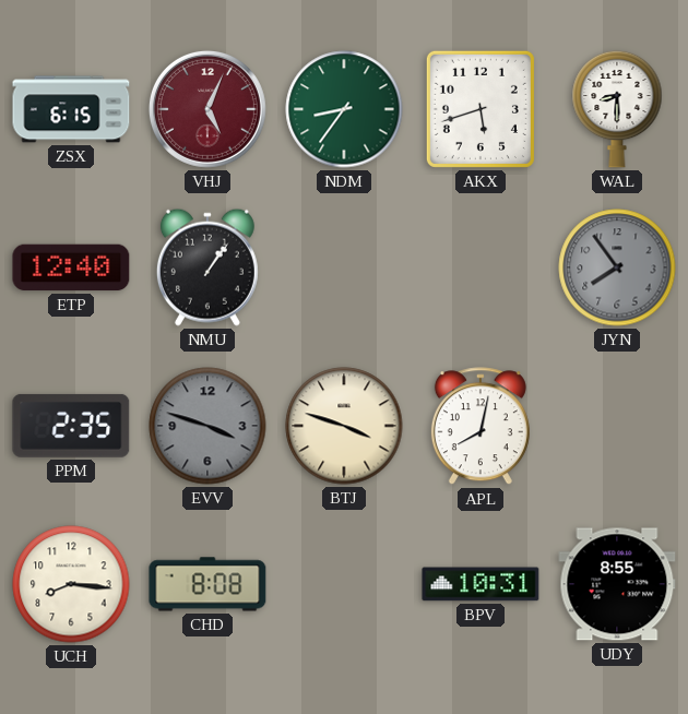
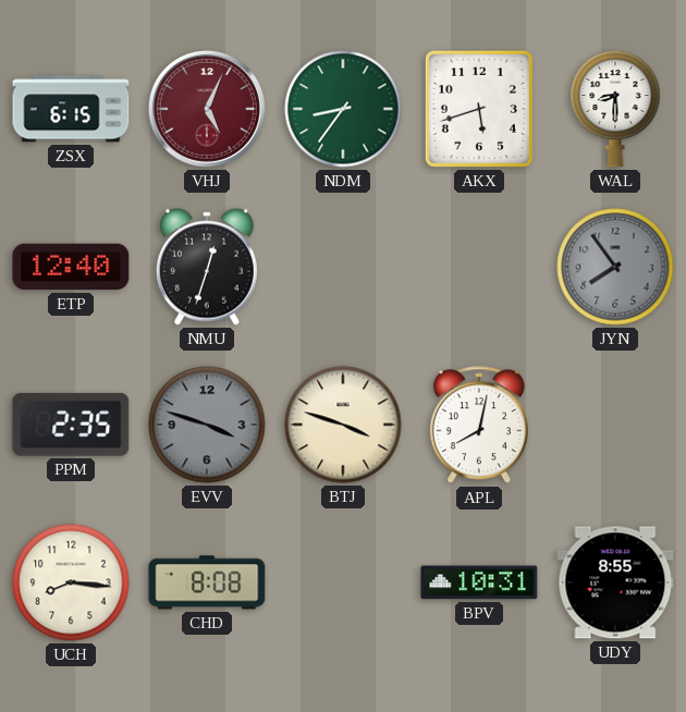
NMU: 1:06 -> 12:33 (207, 267)
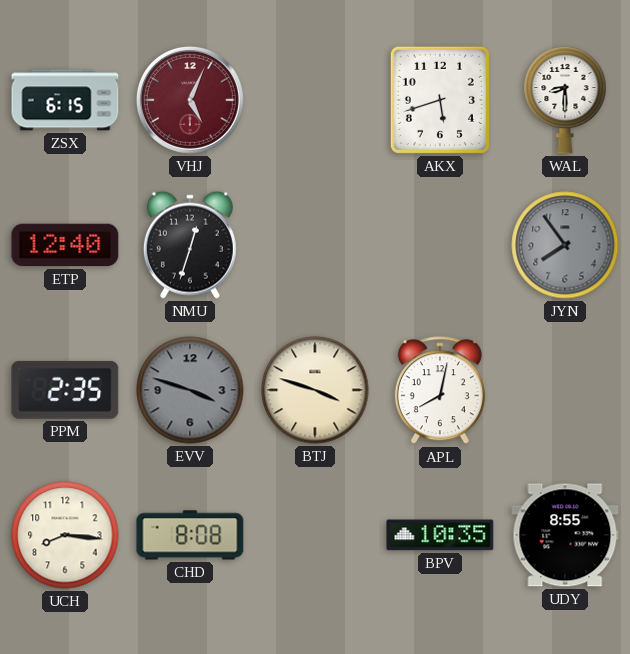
NDM: 8:36 -> none (343, 109)
BPV: 10:31 -> 10:35 (440, 535)
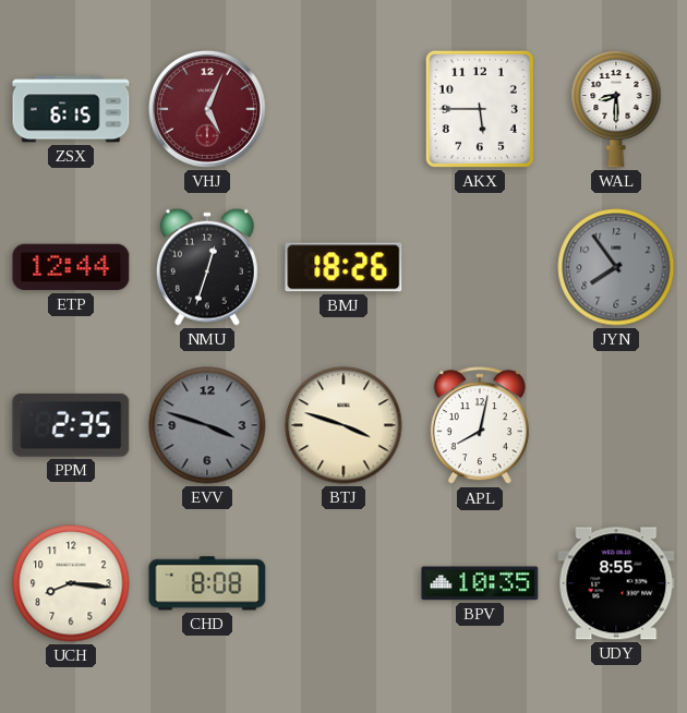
AKX: 5:42 -> 5:45 (480, 109)
ETP: 12:40 -> 12:44 (71, 267)
BMJ: none -> 18:26 (343, 267)
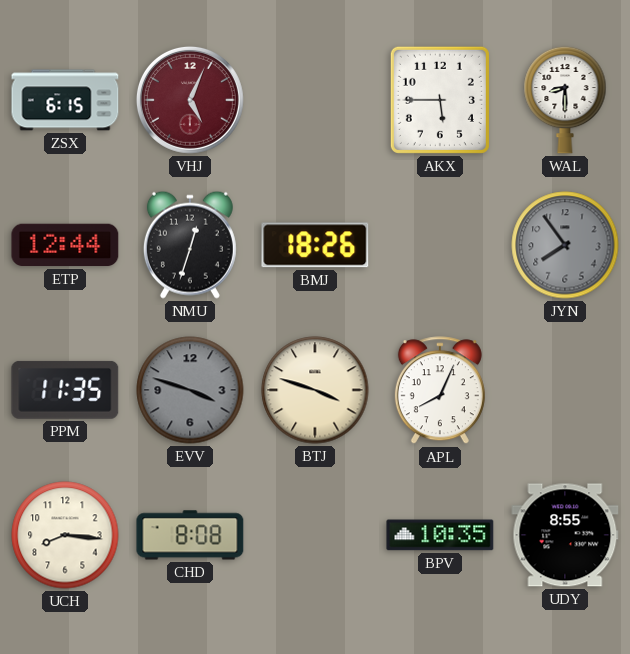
PPM: 2:35 -> 11:35 (65, 390)
APL: 8:02 -> 8:04 (440, 391)
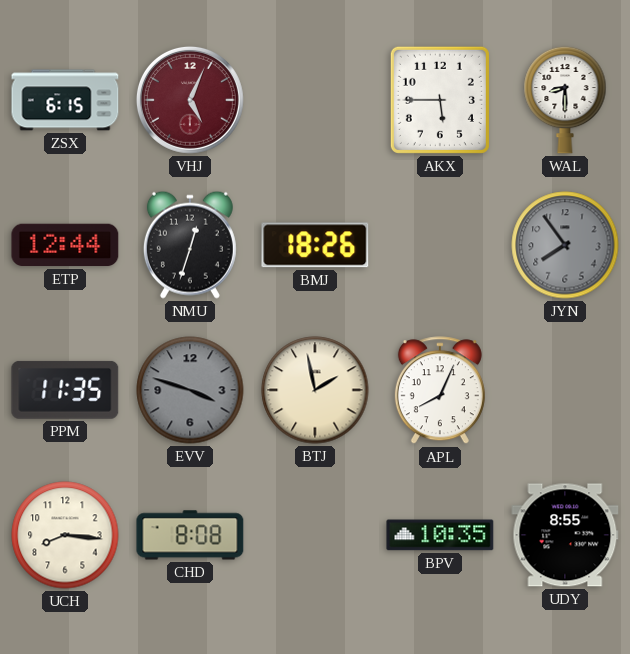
BTJ: 3:48 -> 1:58 (315, 390)
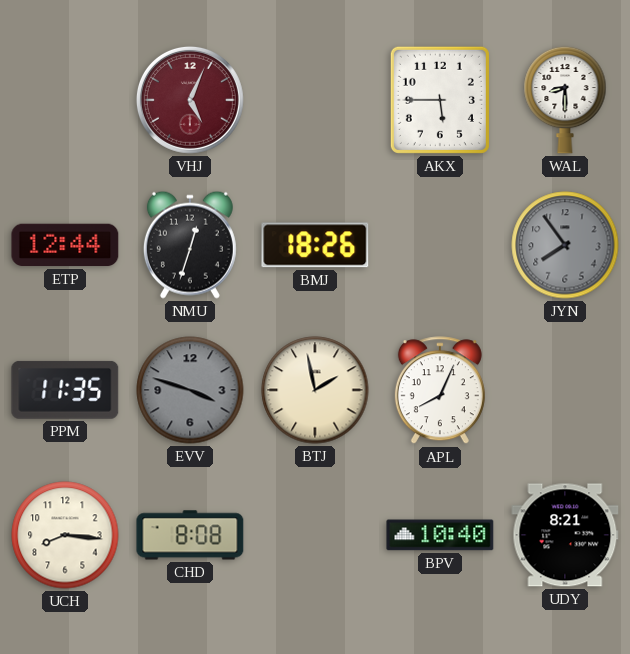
ZSX: 6:15 -> none (65, 100)
BPV: 10:35 -> 10:40 (440, 535)
UDY: 8:55 -> 8:21 (565, 535)
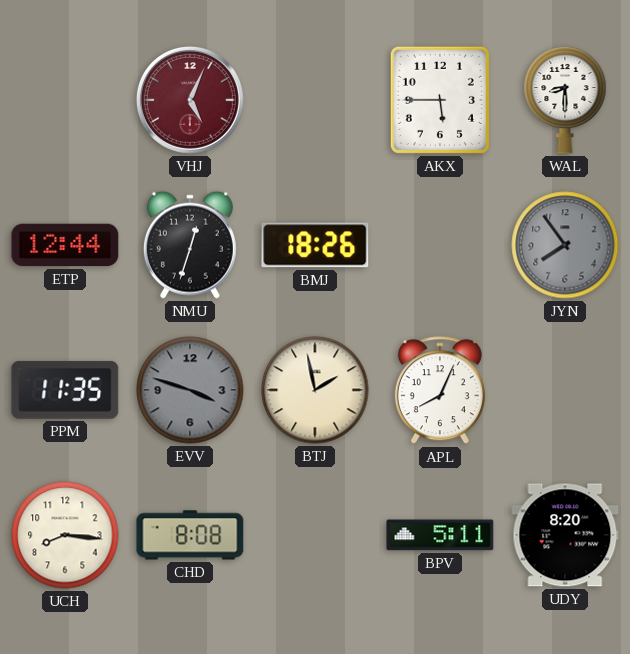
BPV: 10:40 -> 5:11 (440, 535)
UDY: 8:21 -> 8:20 (565, 535)
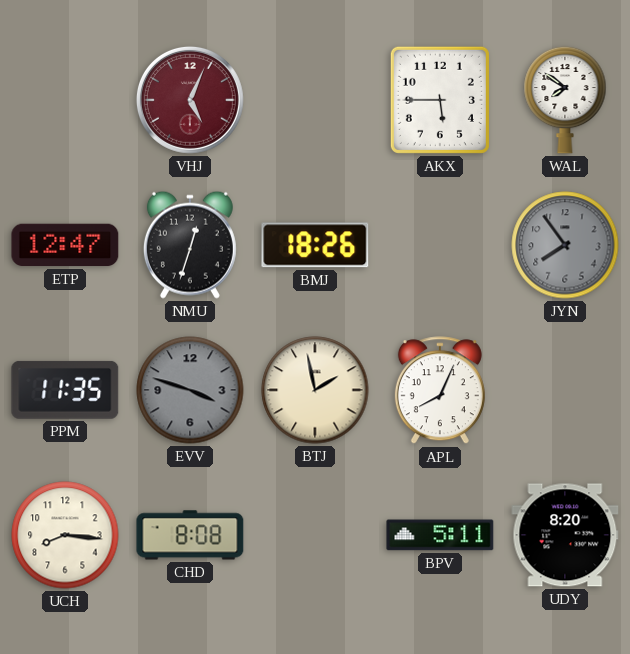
WAL: 8:30 -> 7:51 (565, 100)
ETP: 12:44 -> 12:47 (65, 245)
